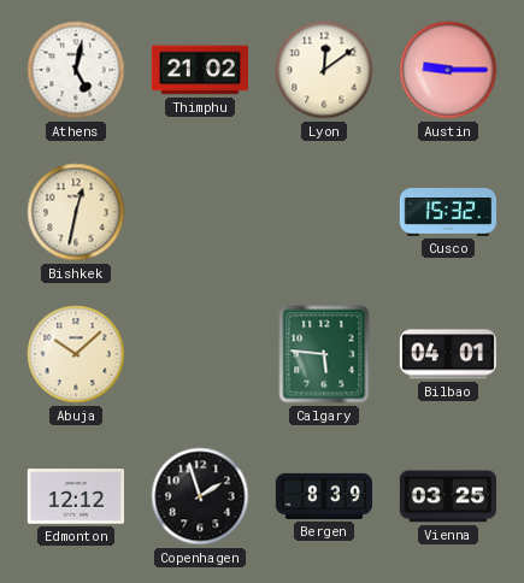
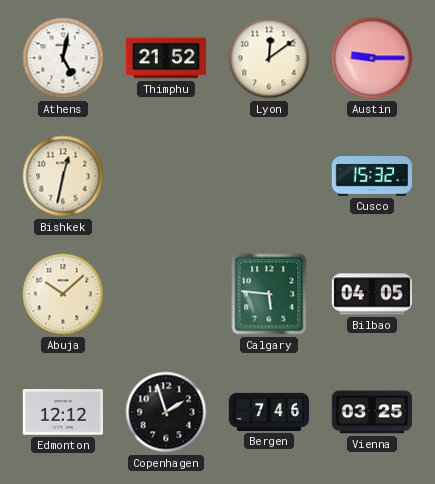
Thimphu: 21:02 -> 21:52 (165, 58)
Bilbao: 04:01 -> 04:05 (371, 294)
Bergen: 8:39 -> 7:46 (268, 412)
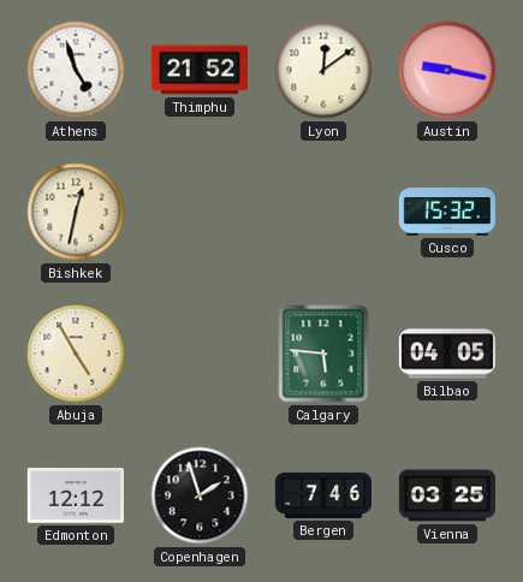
Athens: 5:02 -> 4:57 (76, 70)
Austin: 9:15 -> 9:17 (447, 70)
Abuja: 10:08 -> 4:55 (76, 354)
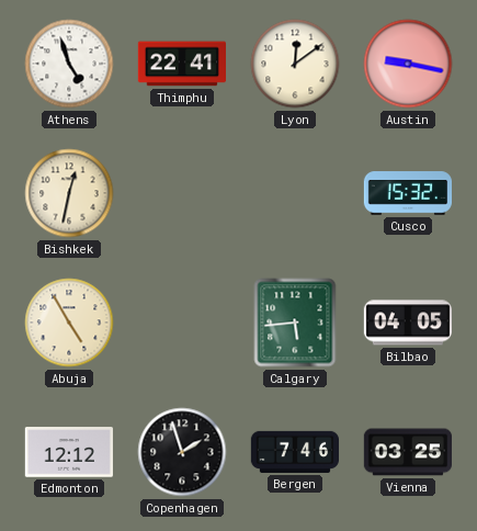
Thimphu: 21:52 -> 22:41 (181, 64)
Calgary: 5:46 -> 5:44 (295, 323)
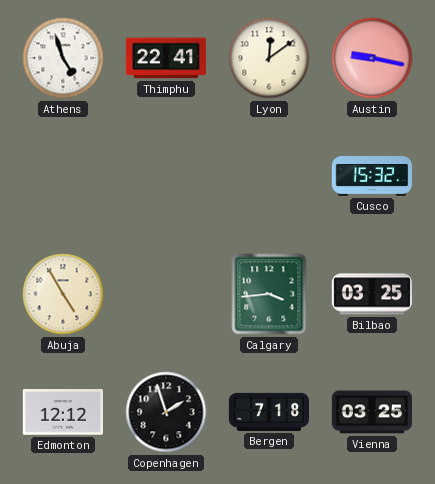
Bishkek: 12:32 -> none (69, 193)
Calgary: 5:44 -> 3:44 (269, 294)
Bilbao: 04:05 -> 03:25 (371, 294)
Bergen: 7:46 -> 7:18 (268, 412)
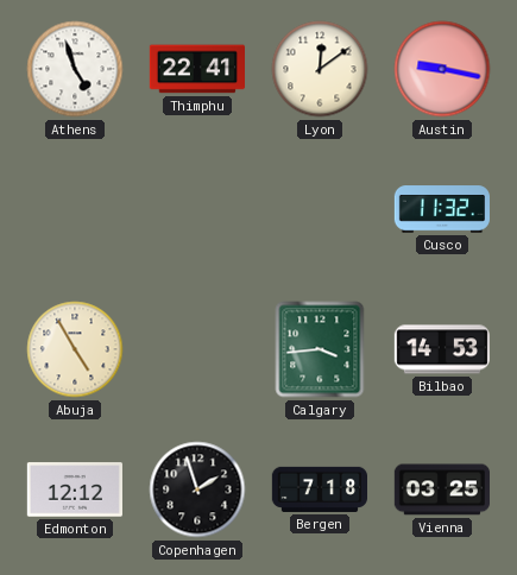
Cusco: 15:32 -> 11:32 (441, 209)
Bilbao: 03:25 -> 14:53 (441, 349)
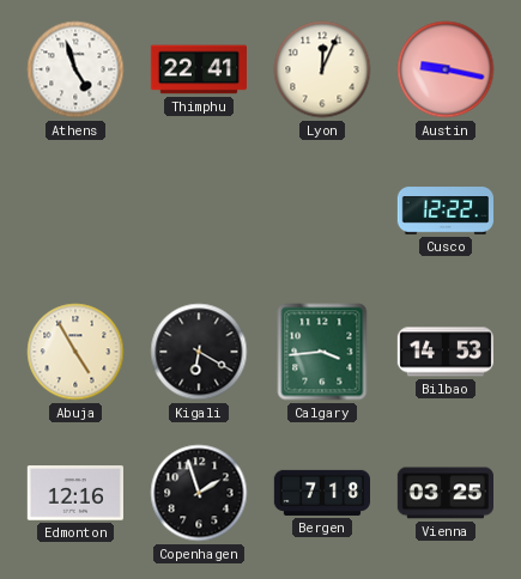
Lyon: 12:09 -> 12:04 (322, 69)
Cusco: 11:32 -> 12:22 (444, 211)
Kigali: none -> 6:20 (199, 352)
Edmonton: 12:12 -> 12:16 (75, 493)
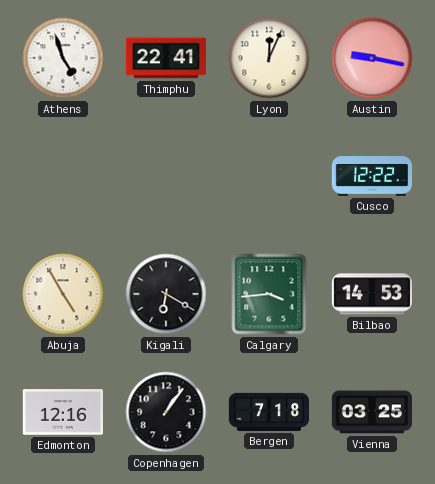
Copenhagen: 1:57 -> 1:06 (166, 412)
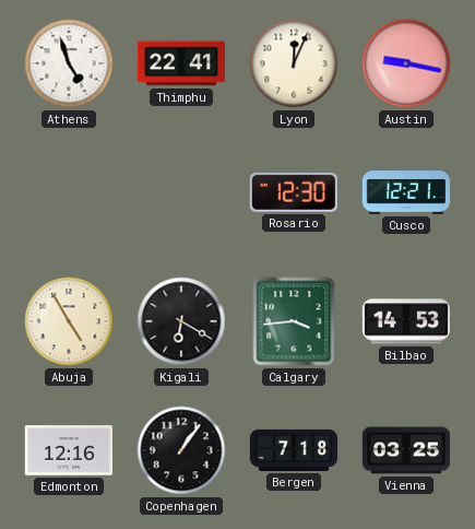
Rosario: none -> 12:30 (294, 192)
Cusco: 12:22 -> 12:21 (405, 192)
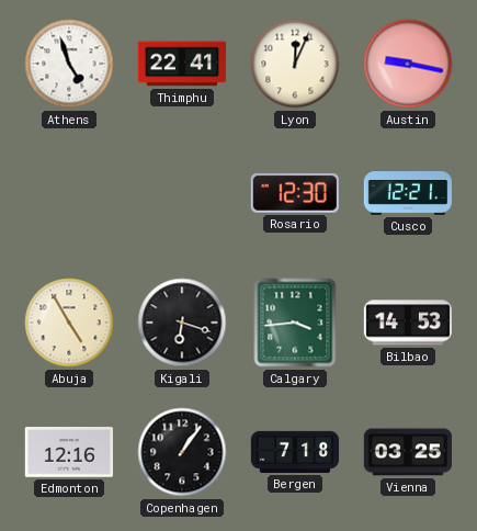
Kigali: 6:20 -> 6:18 (182, 323)
